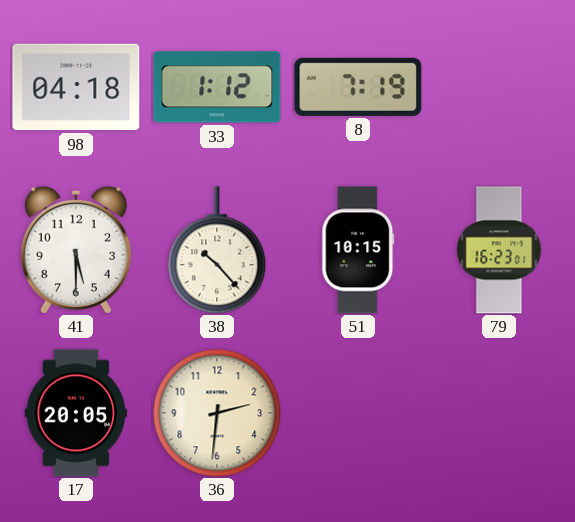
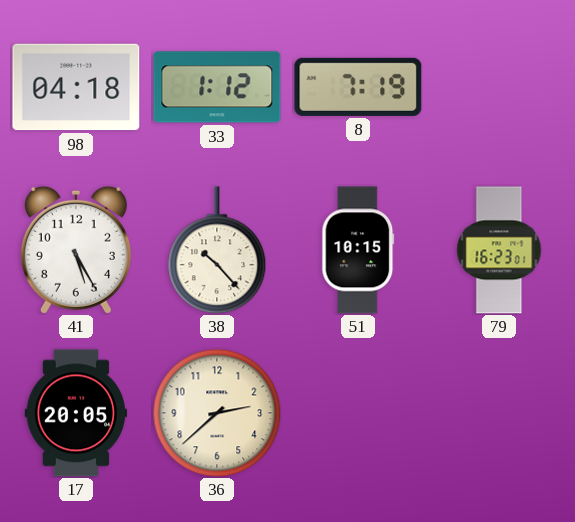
41: 5:30 -> 5:25 (76, 250)
36: 2:31 -> 2:38 (217, 413)
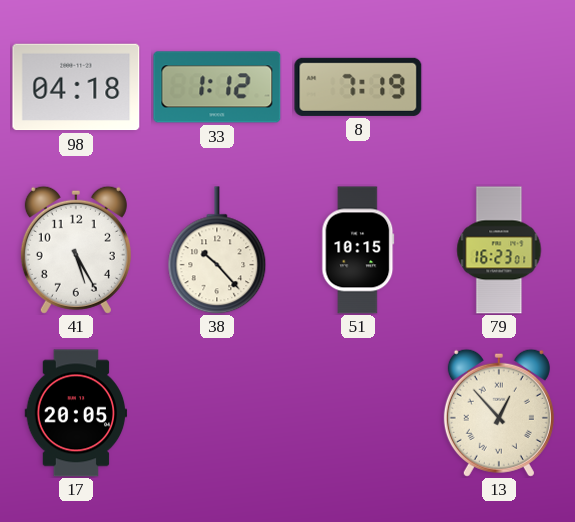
36: 2:38 -> none (217, 413)
13: none -> 12:53 (499, 413)
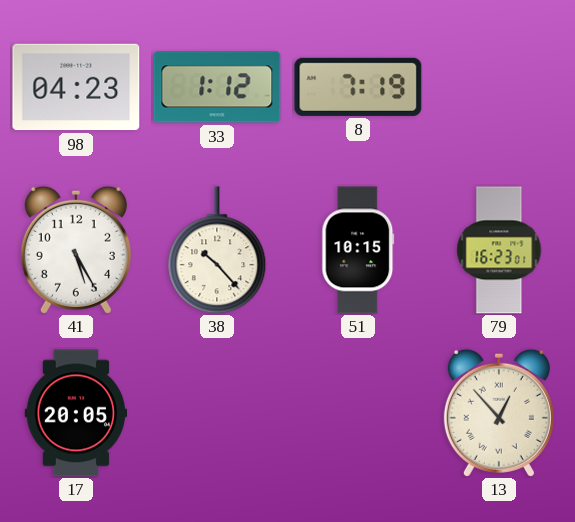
98: 04:18 -> 04:23 (76, 87)
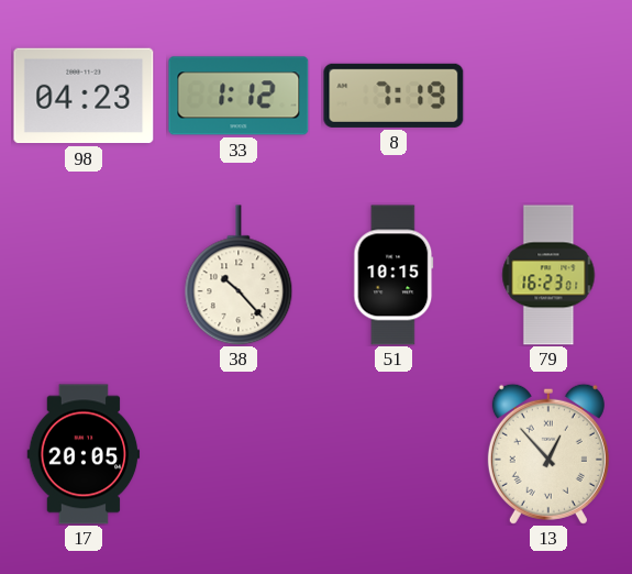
41: 5:25 -> none (76, 250)
